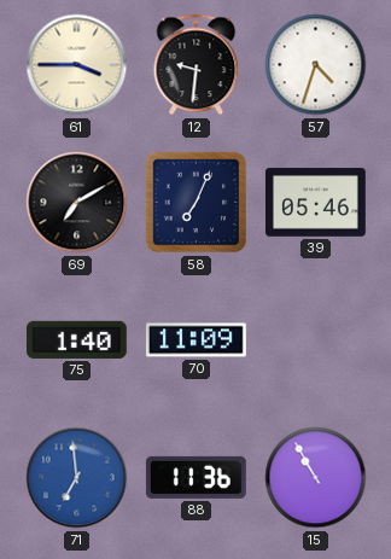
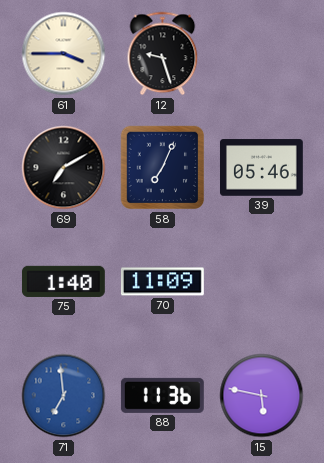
12: 9:31 -> 9:27 (163, 54)
57: 4:33 -> none (316, 65)
15: 10:55 -> 5:47 (262, 396)
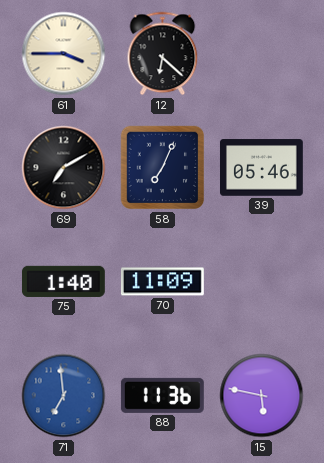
12: 9:27 -> 6:22 (163, 54)
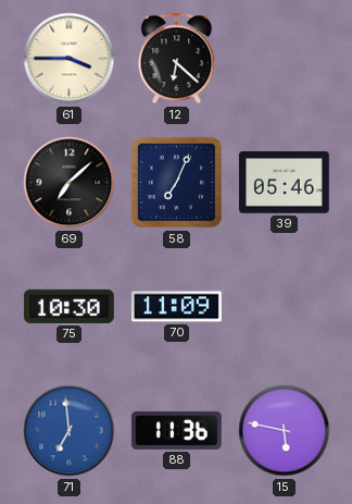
69: 7:10 -> 7:08 (70, 183)
75: 1:40 -> 10:30 (68, 306)
